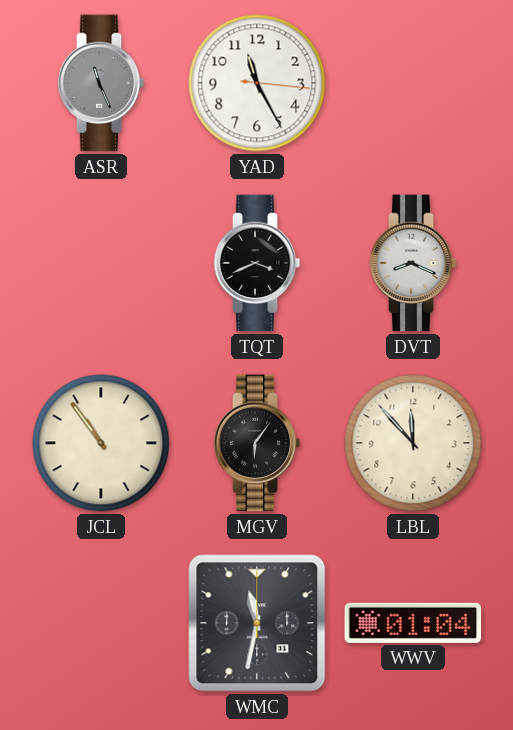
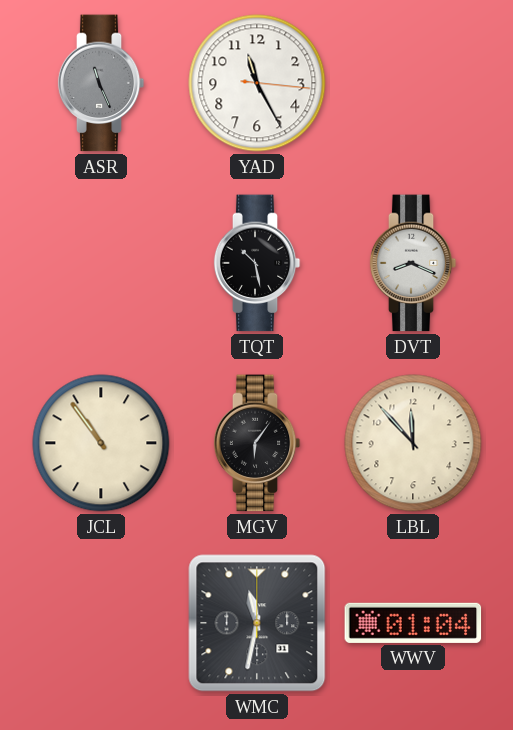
TQT: 3:41 -> 10:28 (257, 263)
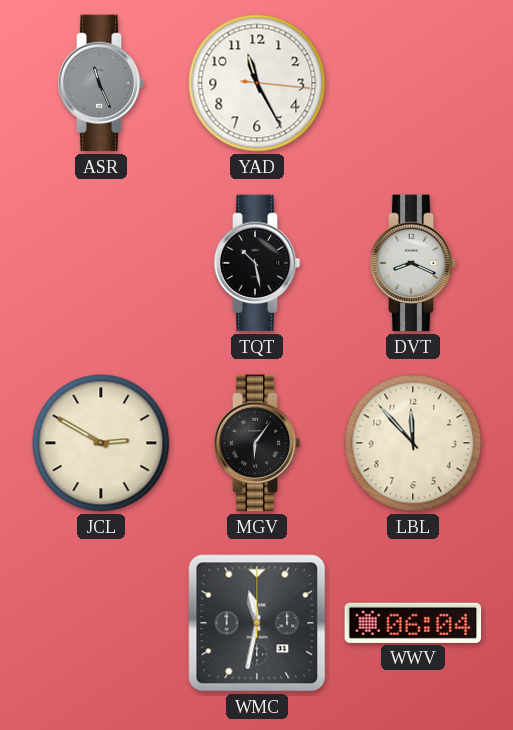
JCL: 10:54 -> 2:50 (101, 443)
WWV: 01:04 -> 06:04 (413, 623)
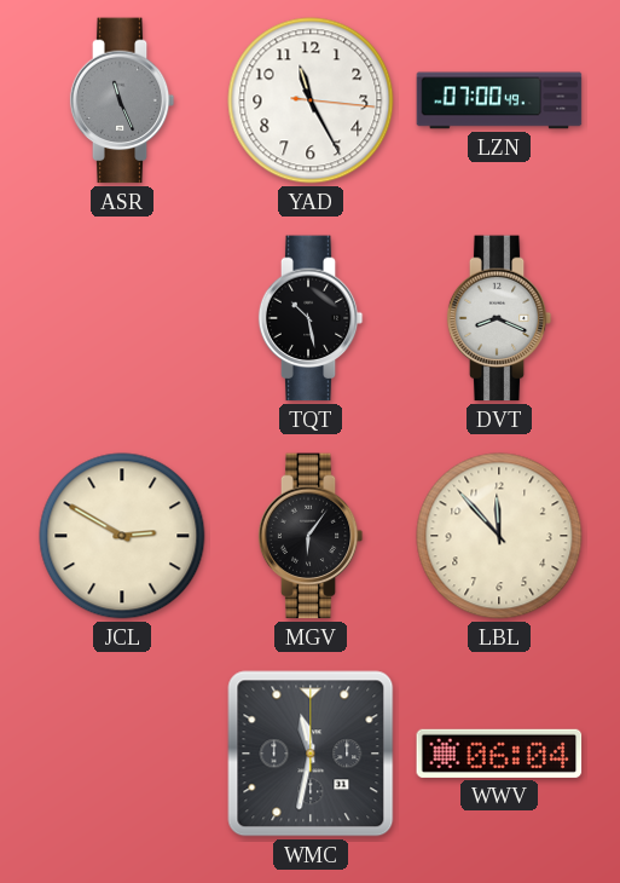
LZN: none -> 07:00 (499, 100)
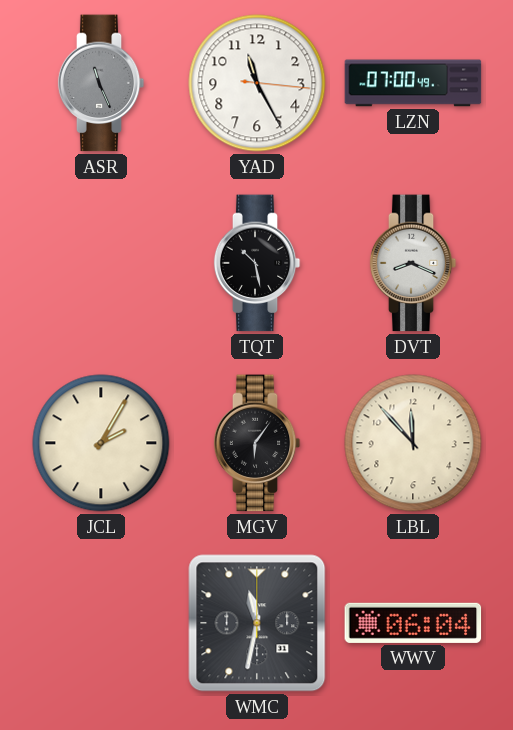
JCL: 2:50 -> 2:05 (101, 443)
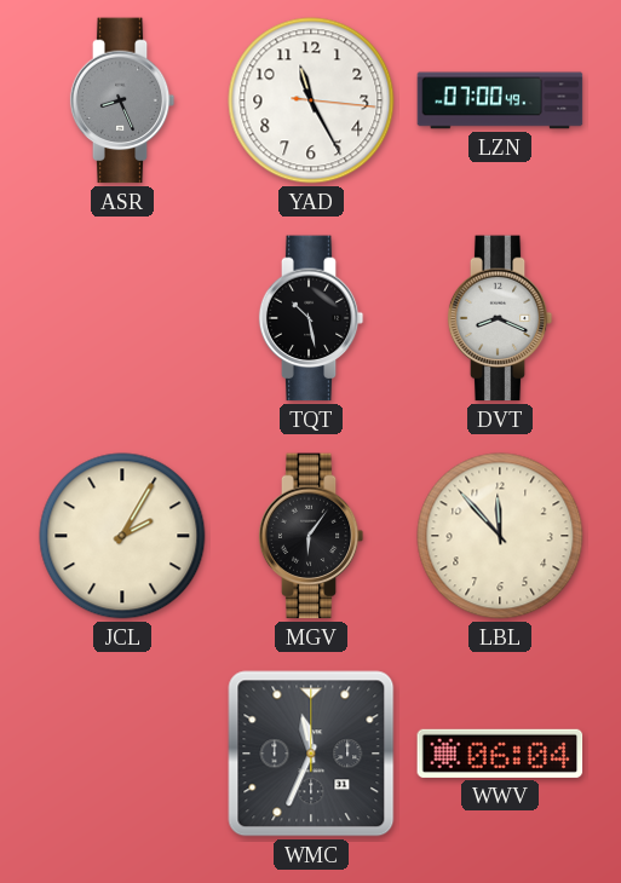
ASR: 11:26 -> 8:26 (122, 100)
WMC: 11:32 -> 11:34 (311, 754)
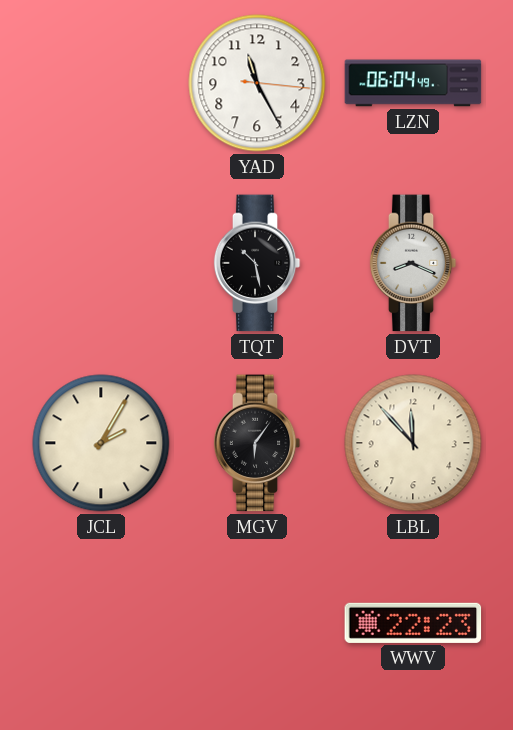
ASR: 8:26 -> none (122, 100)
LZN: 07:00 -> 06:04 (413, 83)
WMC: 11:34 -> none (311, 754)
WWV: 06:04 -> 22:23 (413, 623)
